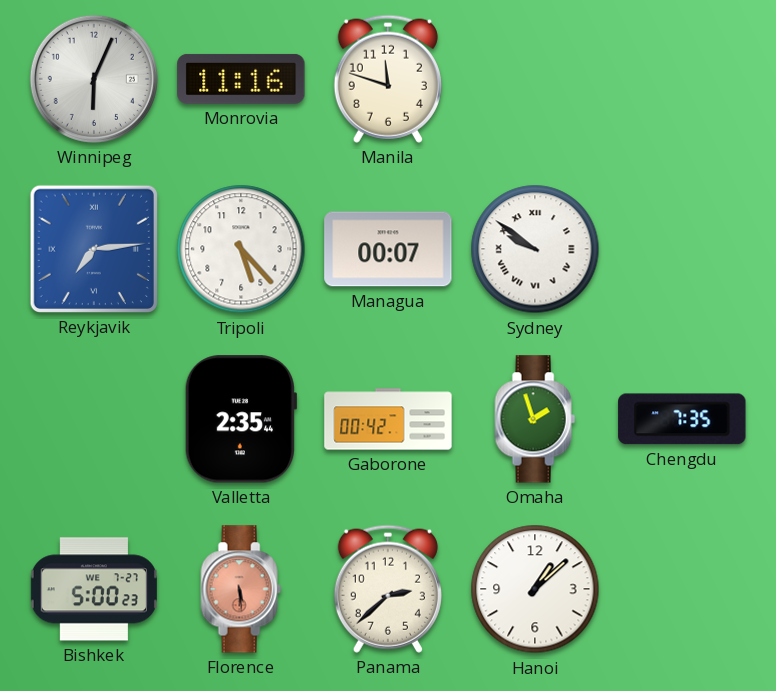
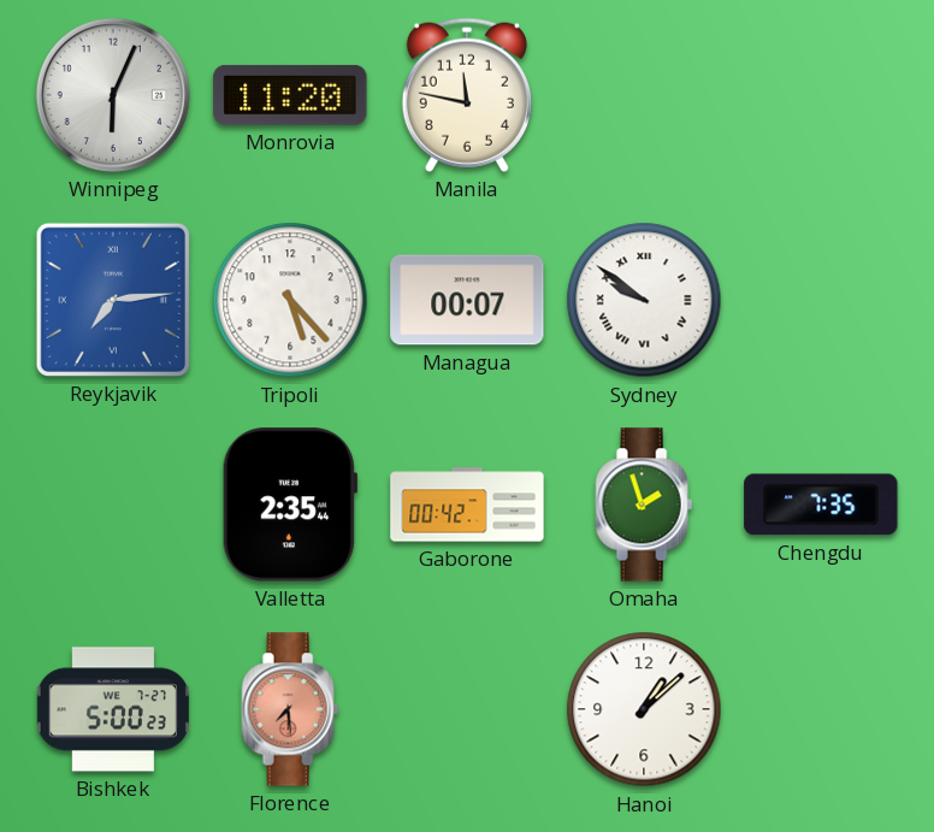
Monrovia: 11:16 -> 11:20 (290, 95)
Manila: 11:48 -> 11:47 (467, 95)
Florence: 5:29 -> 7:29 (290, 709)
Panama: 2:38 -> none (388, 589)
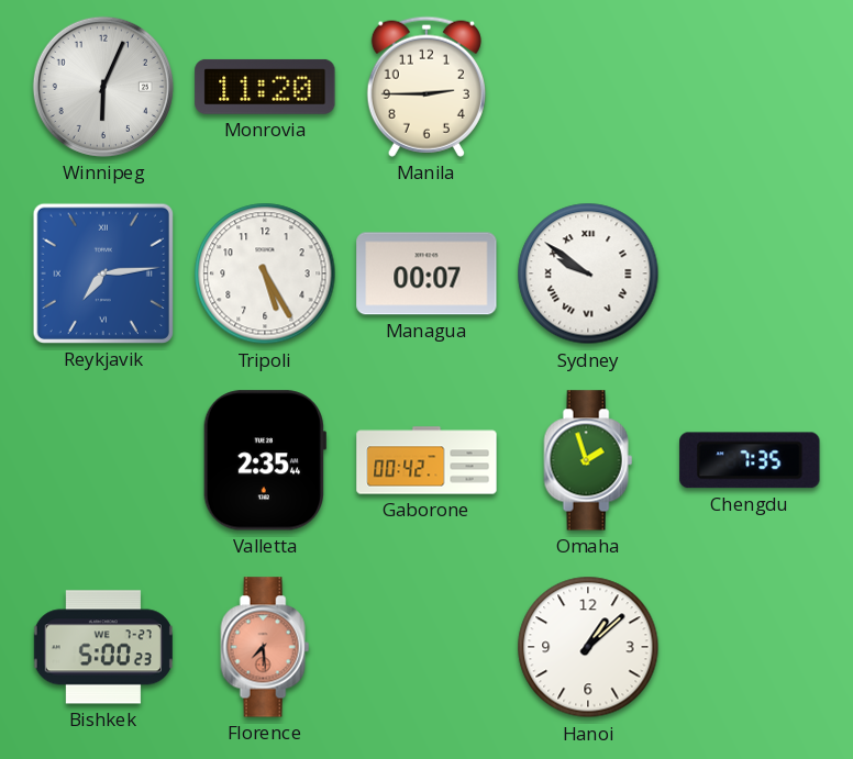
Manila: 11:47 -> 2:45 (427, 87)
Tripoli: 5:23 -> 5:25 (265, 274)
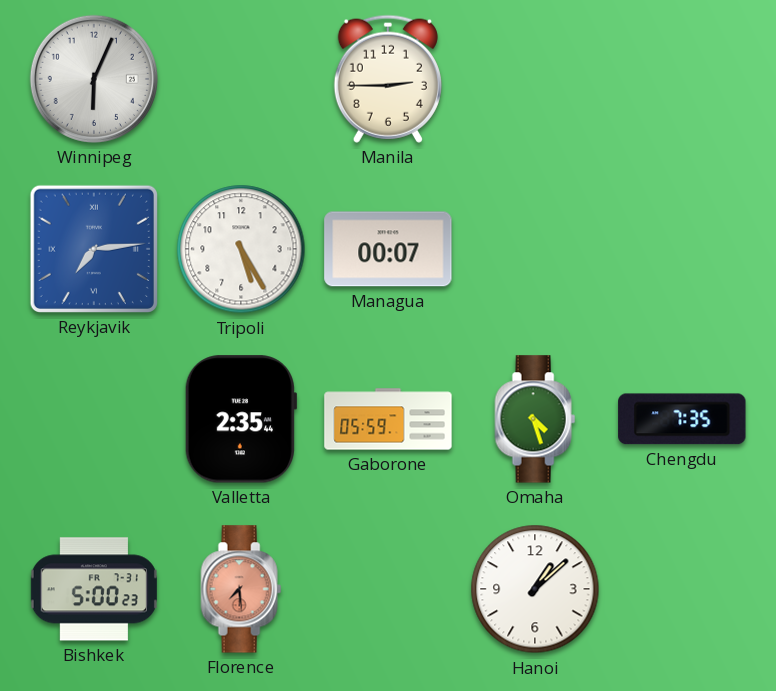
Monrovia: 11:20 -> none (265, 87)
Sydney: 9:51 -> none (588, 274)
Gaborone: 00:42 -> 05:59 (388, 419)
Omaha: 1:57 -> 4:27 (535, 419)
Bishkek date: WE 7-27 -> FR 7-31 (94, 589)
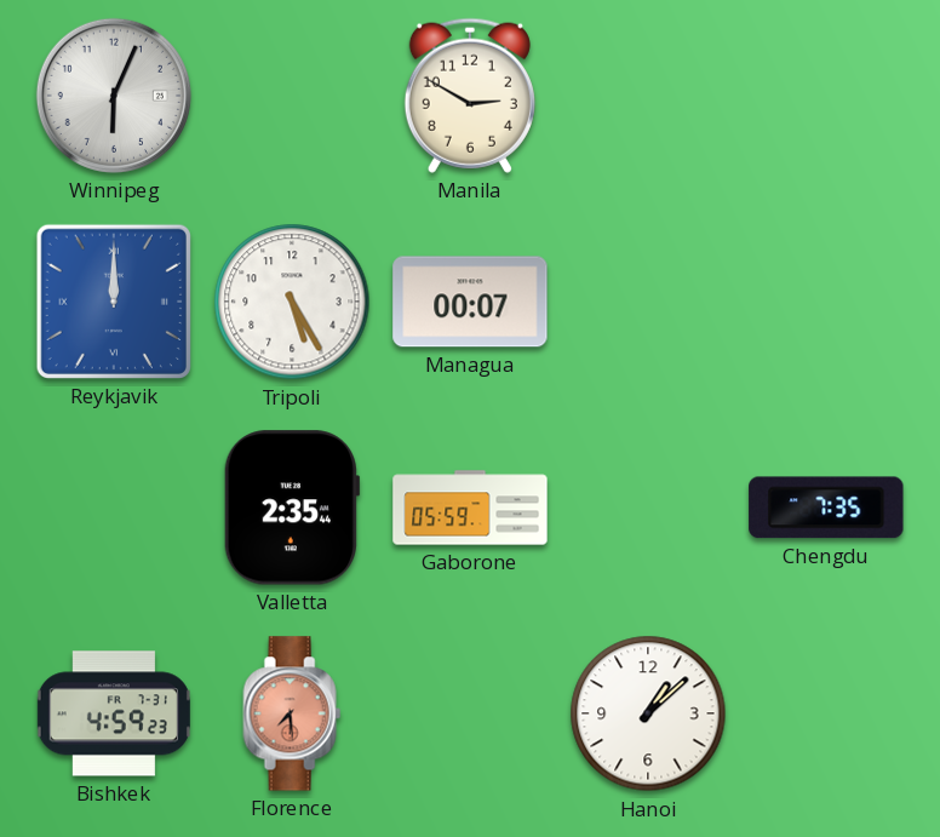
Manila: 2:45 -> 2:50 (470, 96)
Reykjavik: 7:14 -> 12:00 (114, 302)
Omaha: 4:27 -> none (535, 419)
Bishkek: 5:00 -> 4:59 (114, 713)
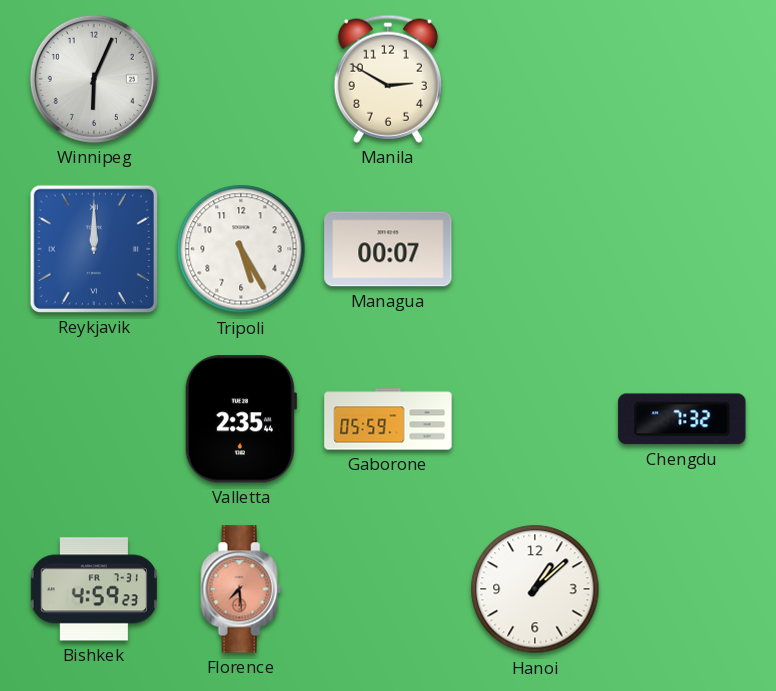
Chengdu: 7:35 -> 7:32 (682, 419)
